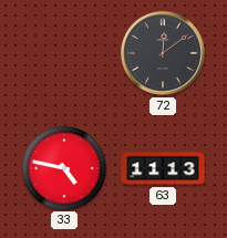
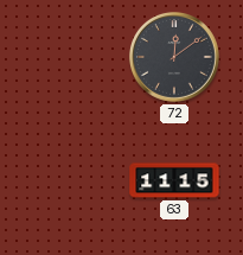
33: 4:47 -> none (63, 167)
63: 11:13 -> 11:15 (174, 180)
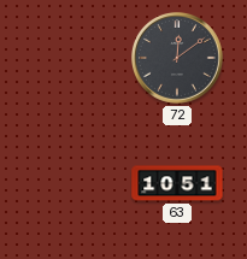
63: 11:15 -> 10:51 (177, 183)
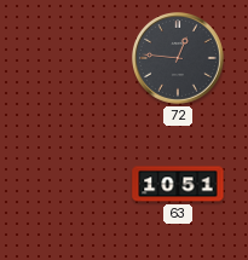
72: 12:09 -> 12:46 (178, 58)
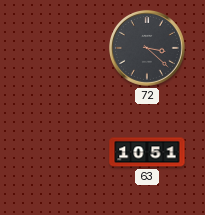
72: 12:46 -> 3:22 (147, 48)
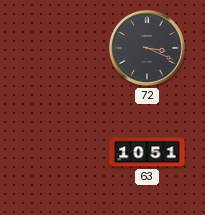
72: 3:22 -> 3:19 (147, 48)
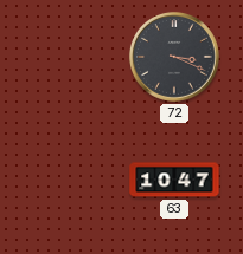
63: 10:51 -> 10:47 (174, 180)
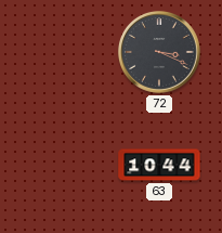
63: 10:47 -> 10:44 (159, 165)
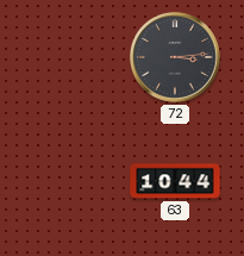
72: 3:19 -> 3:14 (175, 57)
